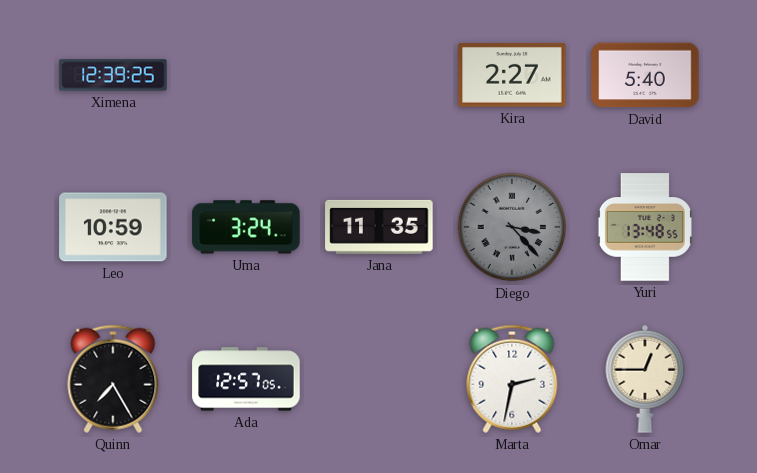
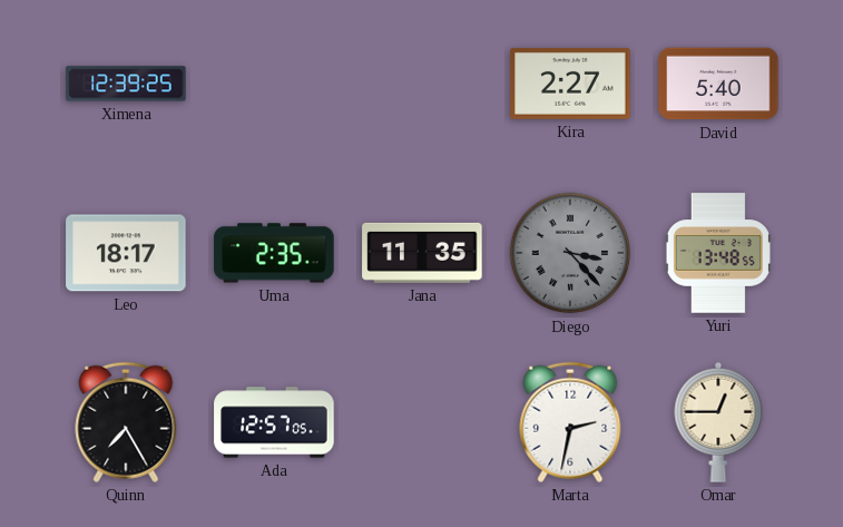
Leo: 10:59 -> 18:17 (126, 253)
Uma: 3:24 -> 2:35 (274, 253)
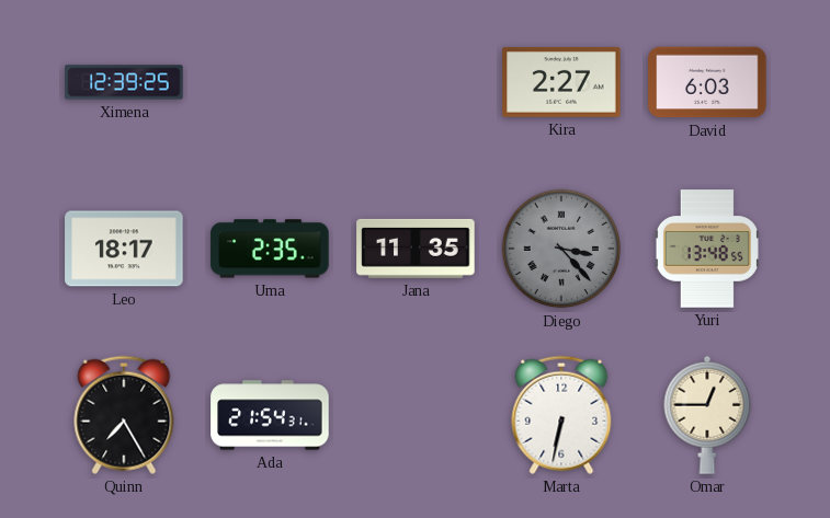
David: 5:40 -> 6:03 (707, 82)
Ada: 12:57 -> 21:54 (270, 415)
Marta: 2:32 -> 6:32 (561, 415)
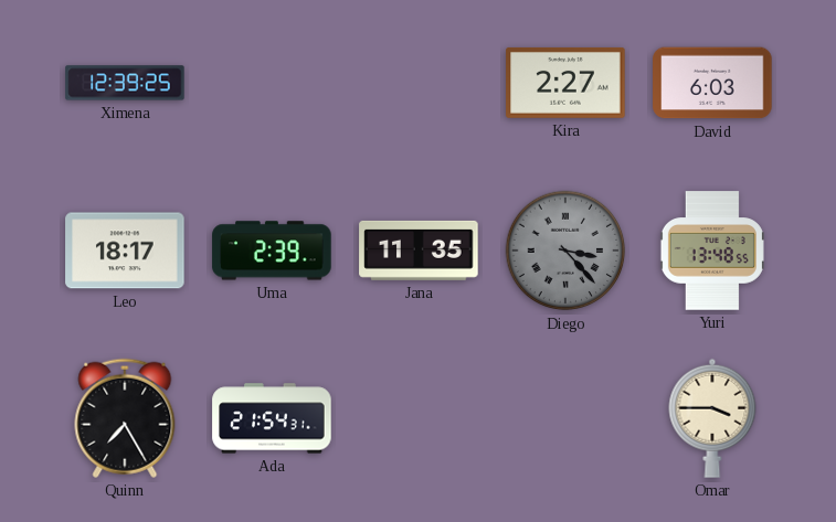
Uma: 2:35 -> 2:39 (272, 251)
Marta: 6:32 -> none (561, 415)
Omar: 12:45 -> 3:45 (712, 418)
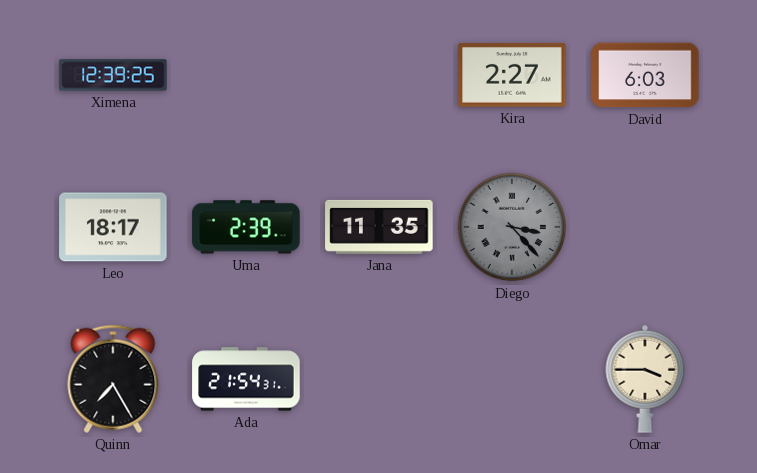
Yuri: 13:48 -> none (712, 251)
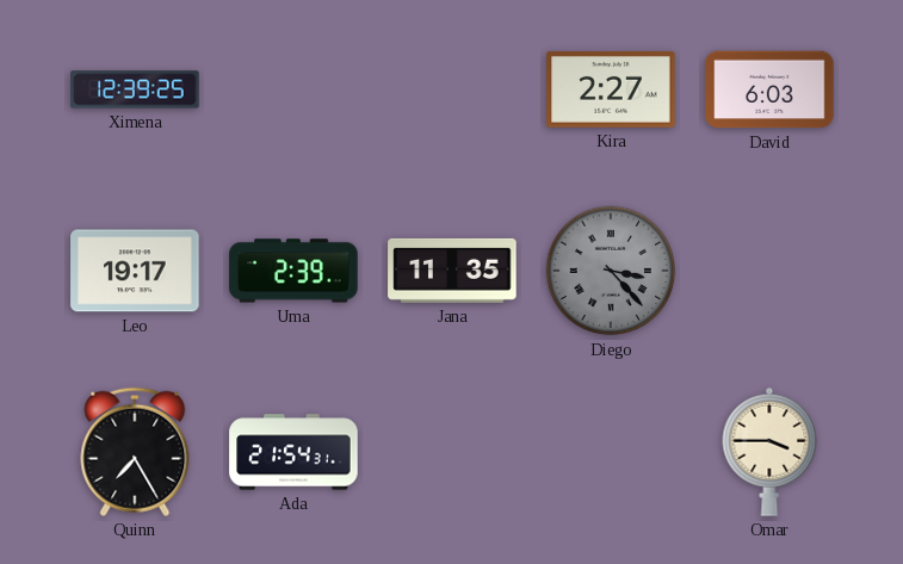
Leo: 18:17 -> 19:17 (135, 271)
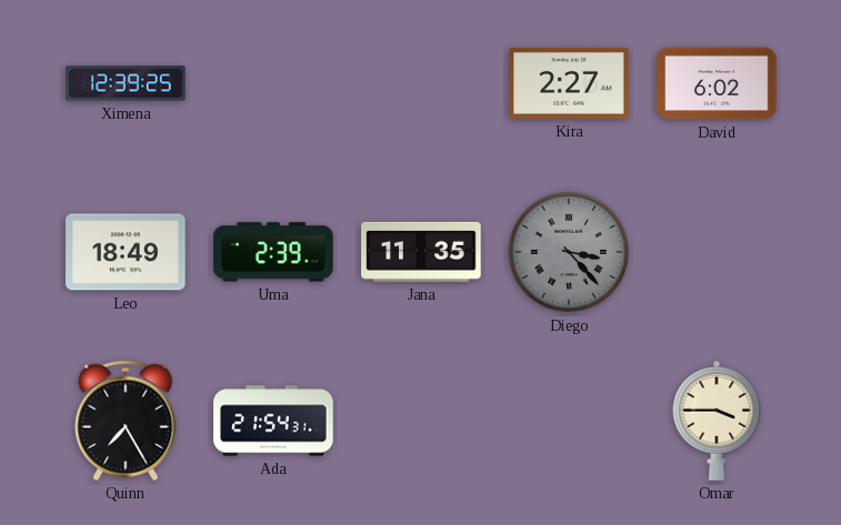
David: 6:03 -> 6:02 (717, 83)
Leo: 19:17 -> 18:49 (126, 252)
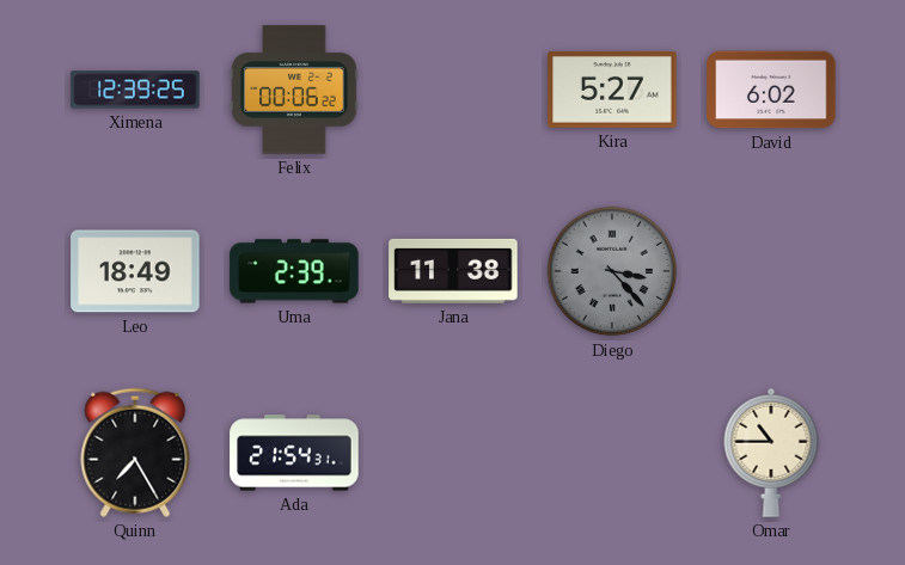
Felix: none -> 00:06 (294, 90)
Kira: 2:27 -> 5:27 (612, 90)
Jana: 11:35 -> 11:38 (453, 271)
Omar: 3:45 -> 10:45 (771, 453)
